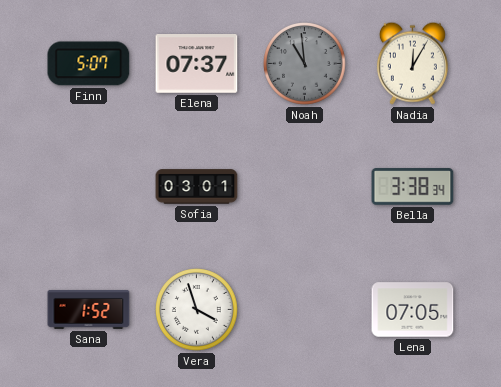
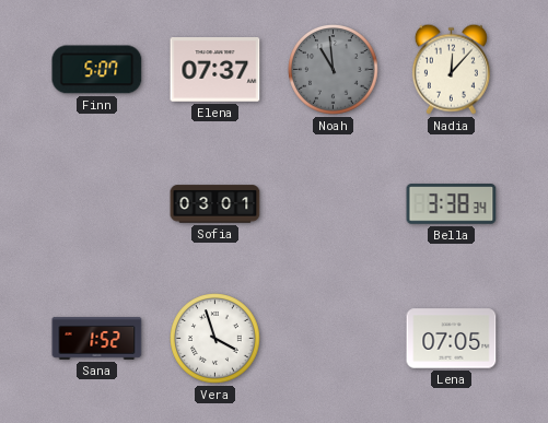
Nadia: 12:05 -> 12:07 (451, 69)
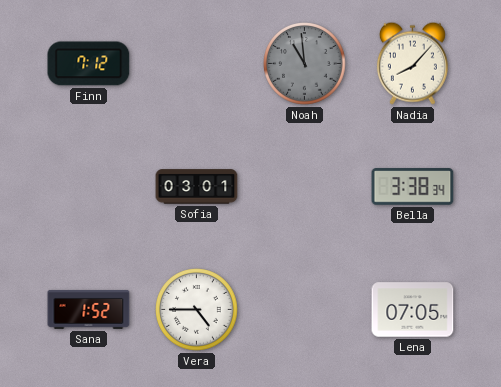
Finn: 5:07 -> 7:12 (89, 64)
Elena: 07:37 -> none (215, 70)
Nadia: 12:07 -> 8:07 (412, 63)
Vera: 3:57 -> 4:45 (197, 310)
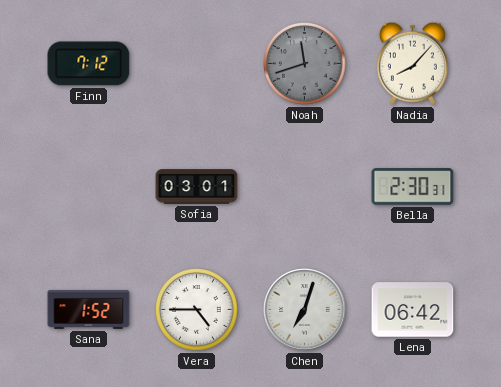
Noah: 10:59 -> 11:42 (305, 64)
Bella: 3:38 -> 2:30 (413, 187)
Chen: none -> 7:03 (305, 310)
Lena: 07:05 -> 06:42 (413, 310)
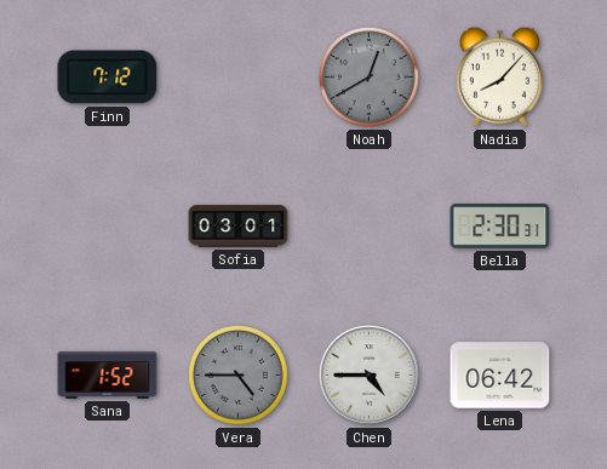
Noah: 11:42 -> 12:40 (370, 78)
Vera dial: white -> grey (239, 376)
Chen: 7:03 -> 4:45 (370, 376)
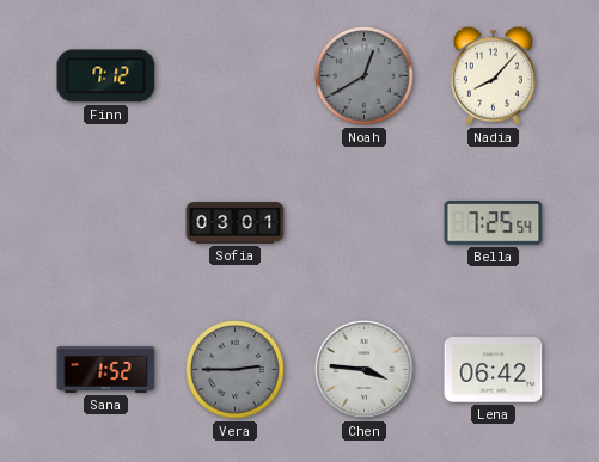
Bella: 2:30 -> 7:25 (494, 223)
Vera: 4:45 -> 2:45 (236, 370)
Chen: 4:45 -> 3:46 (365, 370)
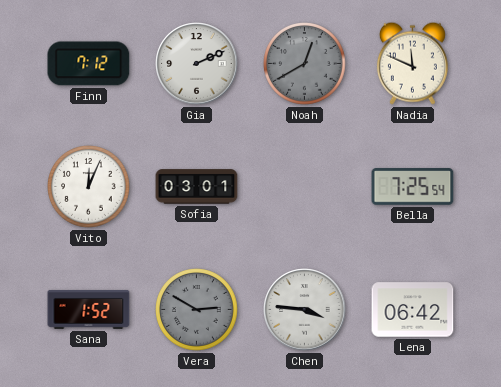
Gia: none -> 2:11 (197, 64)
Nadia: 8:07 -> 11:49 (412, 63)
Vito: none -> 12:04 (89, 187)
Vera: 2:45 -> 2:50 (197, 310)
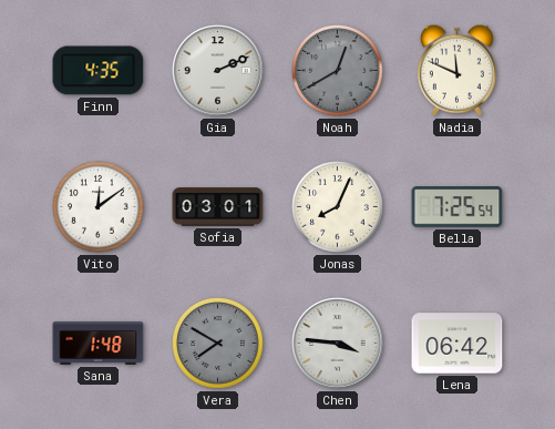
Finn: 7:12 -> 4:35 (99, 71)
Vito: 12:04 -> 12:09 (99, 207)
Jonas: none -> 8:04 (338, 207)
Sana: 1:52 -> 1:48 (99, 343)
Vera: 2:50 -> 7:50 (218, 344)
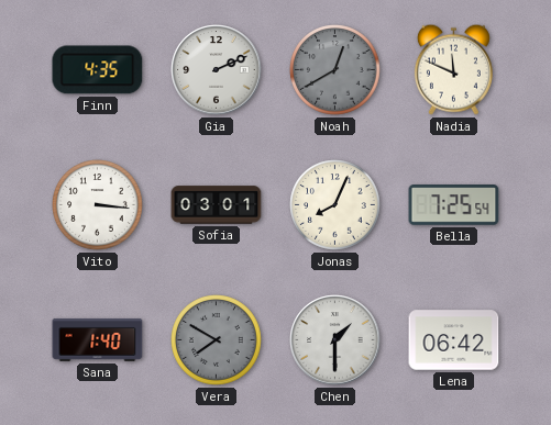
Vito: 12:09 -> 3:16 (98, 205)
Sana: 1:48 -> 1:40 (98, 339)
Chen: 3:46 -> 1:30 (335, 340)
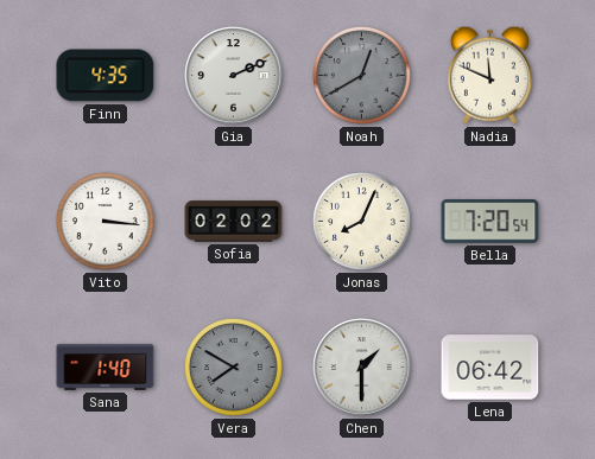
Sofia: 03:01 -> 02:02 (234, 222)
Bella: 7:25 -> 7:20 (490, 222)
